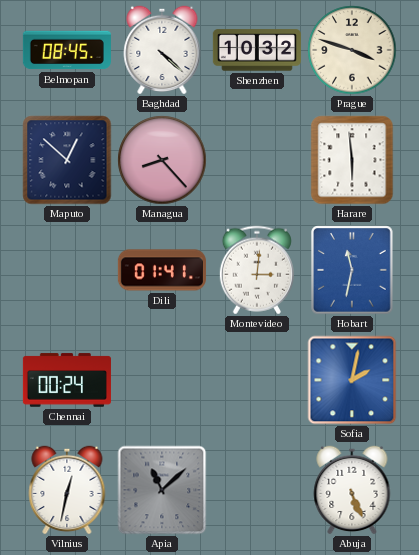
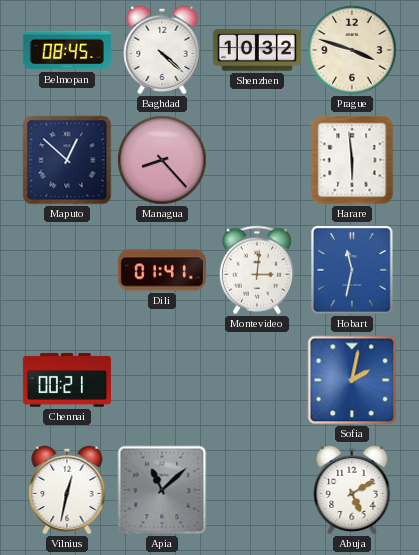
Chennai: 00:24 -> 00:21 (67, 380)
Abuja: 5:26 -> 5:10 (352, 490)
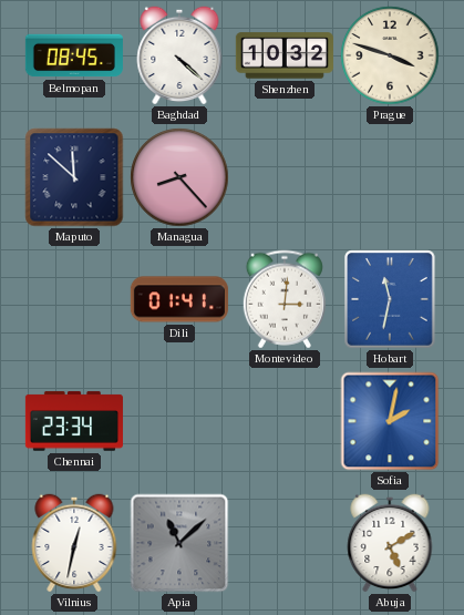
Maputo: 12:52 -> 11:52 (74, 177)
Harare: 5:59 -> none (352, 160)
Chennai: 00:21 -> 23:34 (74, 421)
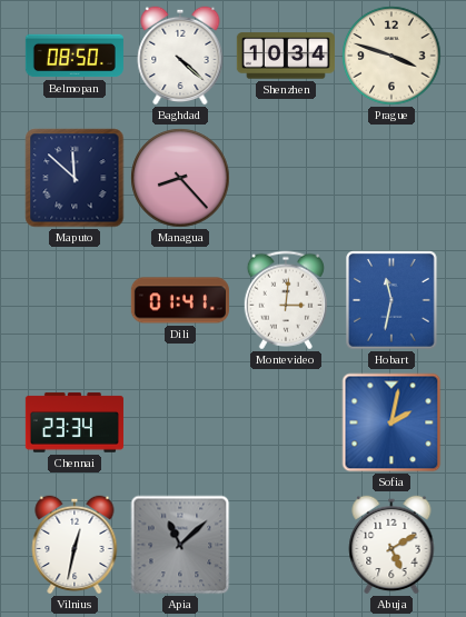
Belmopan: 08:45 -> 08:50 (75, 56)
Shenzhen: 10:32 -> 10:34 (286, 56)
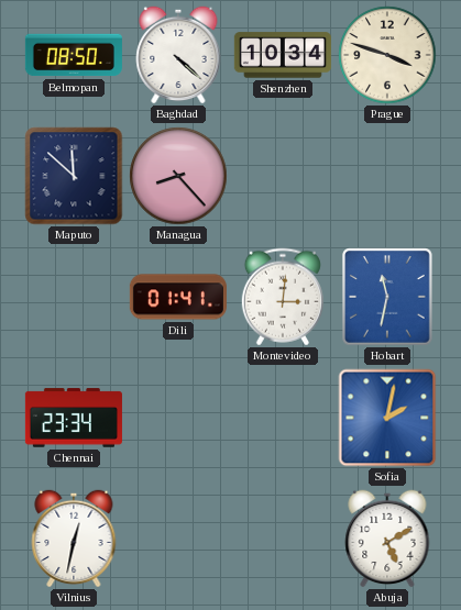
Apia: 11:08 -> none (180, 545)
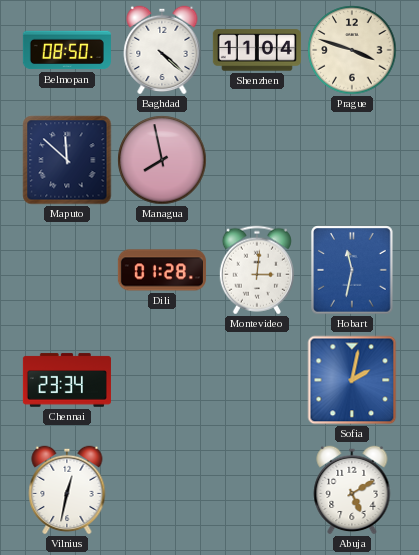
Shenzhen: 10:34 -> 11:04 (257, 50)
Managua: 8:23 -> 7:58 (162, 160)
Dili: 01:41 -> 01:28 (162, 270)
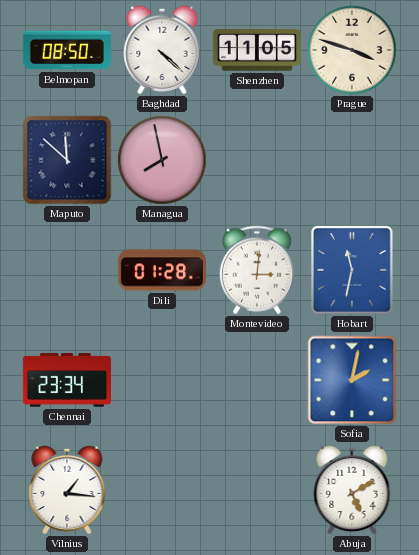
Shenzhen: 11:04 -> 11:05 (257, 50)
Vilnius: 12:32 -> 1:16 (67, 490)
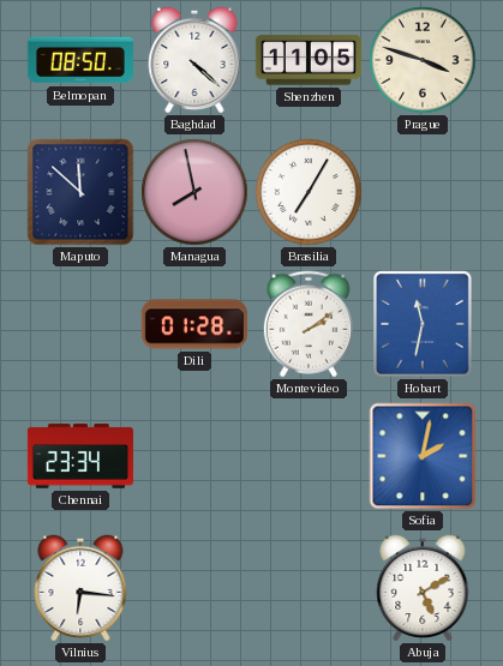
Brasilia: none -> 7:05 (309, 192)
Montevideo: 3:01 -> 2:09 (309, 324)
Vilnius: 1:16 -> 6:16 (80, 588)
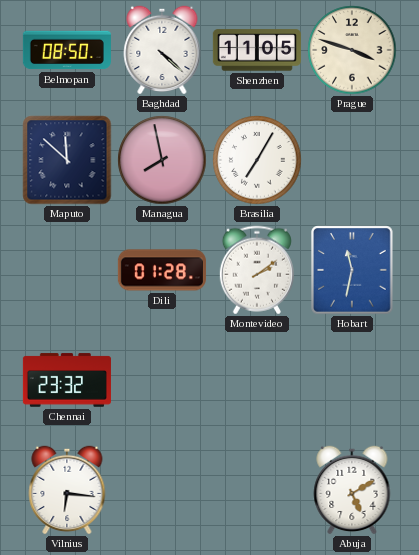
Chennai: 23:34 -> 23:32 (67, 380)
Sofia: 2:02 -> none (423, 456)
